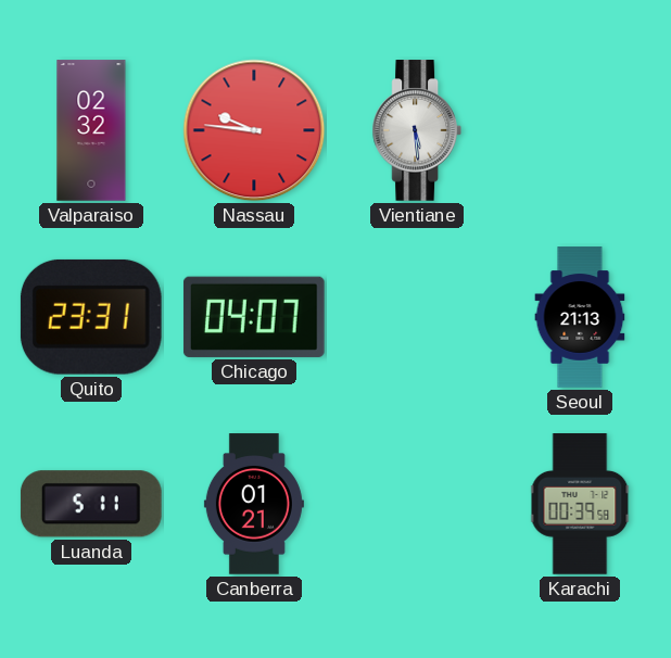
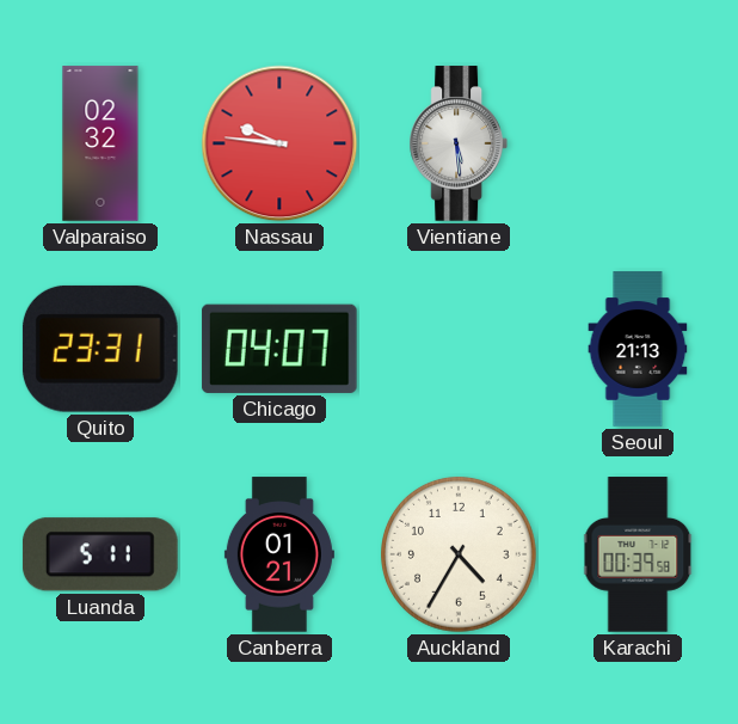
Auckland: none -> 4:35 (459, 554)
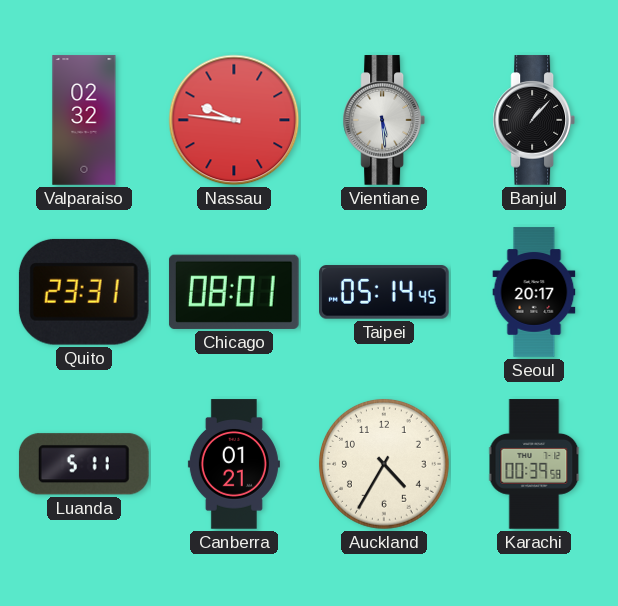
Banjul: none -> 1:07 (533, 120)
Chicago: 04:07 -> 08:01 (234, 292)
Taipei: none -> 05:14 (385, 292)
Seoul: 21:13 -> 20:17 (534, 292)
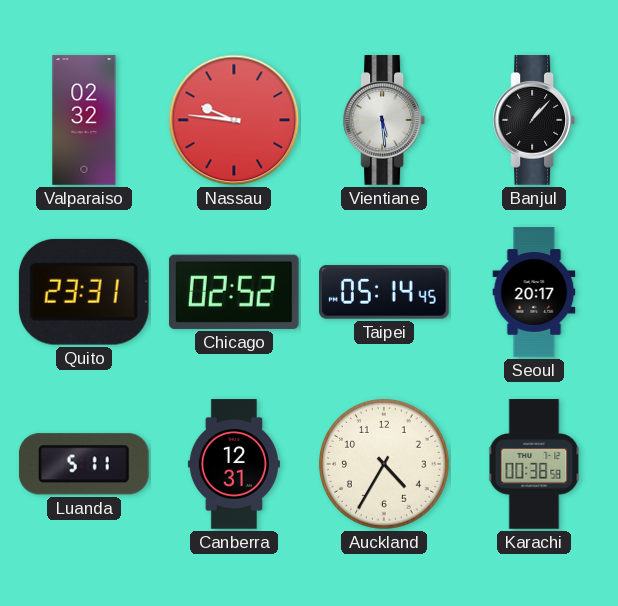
Chicago: 08:01 -> 02:52 (234, 292)
Canberra: 01:21 -> 12:31 (234, 464)
Karachi: 00:39 -> 00:38 (534, 464)
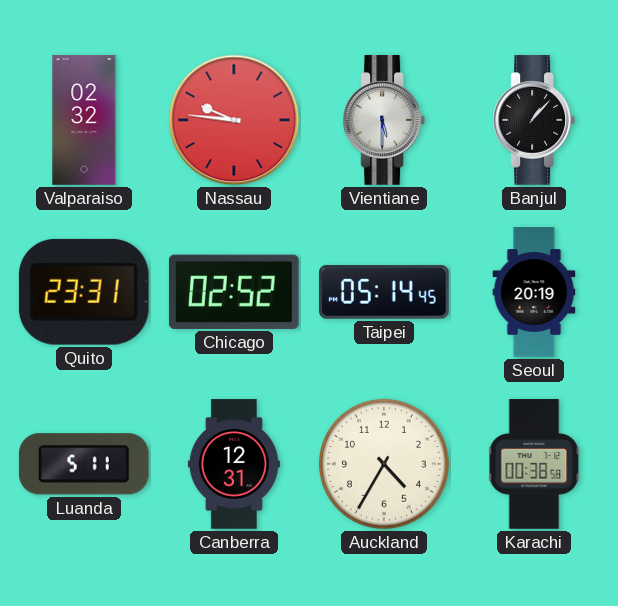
Vientiane: 5:29 -> 5:30 (383, 120)
Seoul: 20:17 -> 20:19 (534, 292)
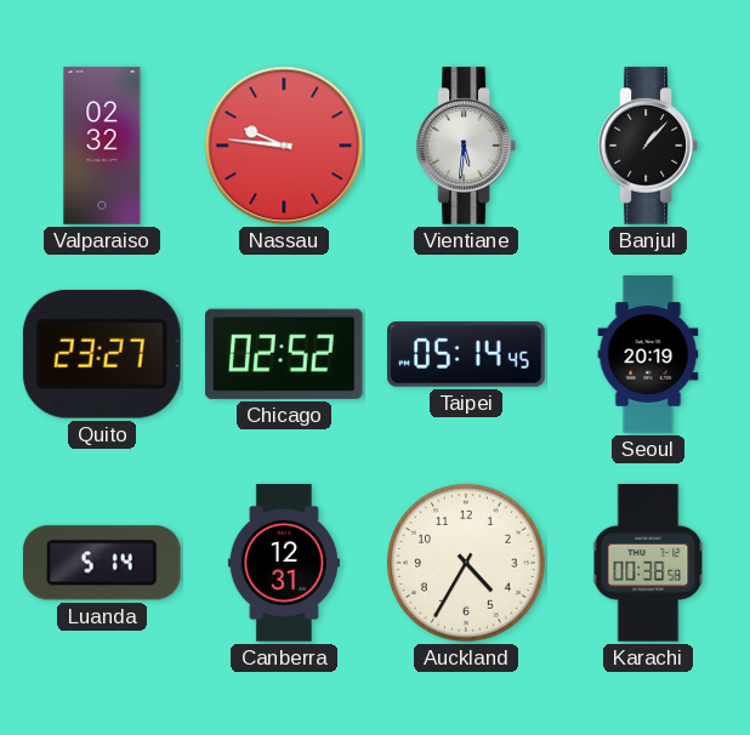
Vientiane: 5:30 -> 5:31 (465, 146)
Quito: 23:31 -> 23:27 (102, 354)
Luanda: 5:11 -> 5:14 (102, 563)
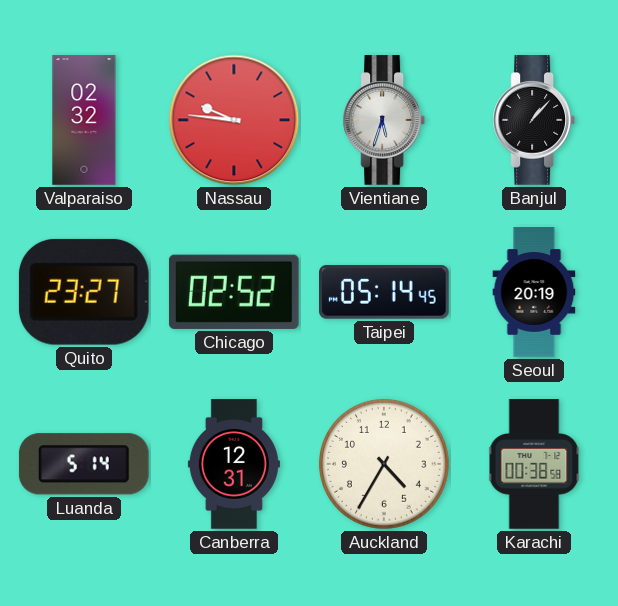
Vientiane: 5:31 -> 5:33 (383, 120)
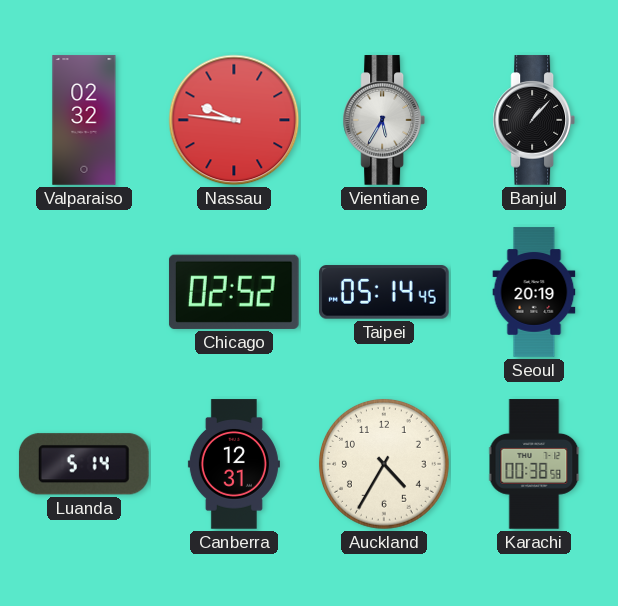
Vientiane: 5:33 -> 5:35 (383, 120)
Quito: 23:27 -> none (84, 292)
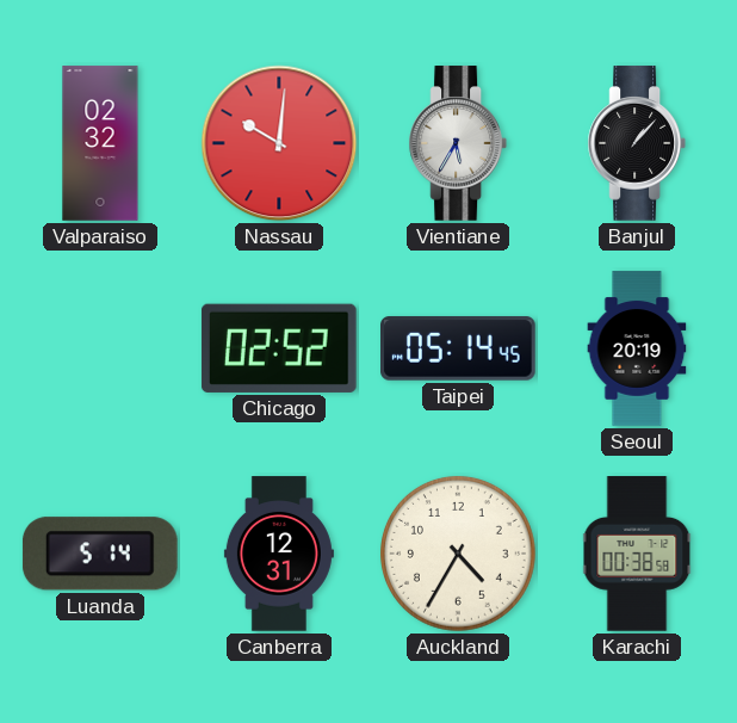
Nassau: 9:46 -> 10:01 (279, 143)
